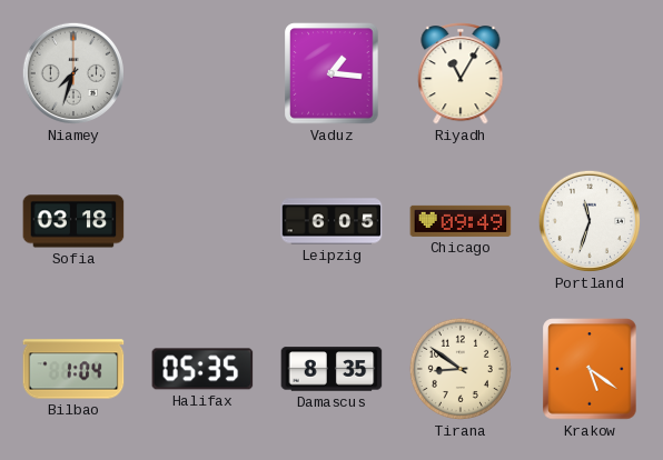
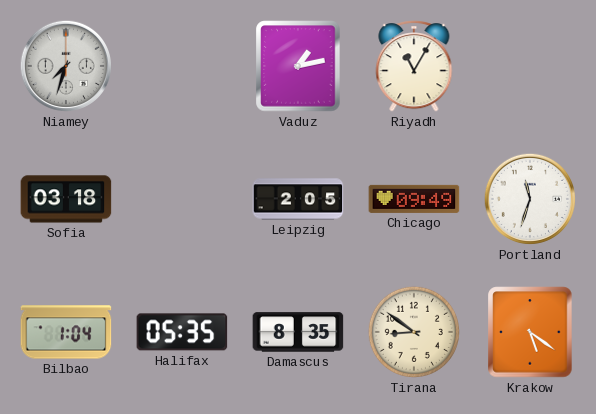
Vaduz: 1:16 -> 1:13 (298, 66)
Leipzig: 6:05 -> 2:05 (298, 199)
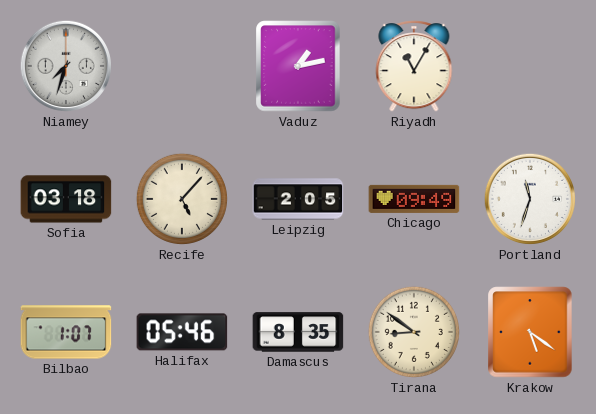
Recife: none -> 5:07 (182, 199)
Bilbao: 1:04 -> 1:07 (66, 332)
Halifax: 05:35 -> 05:46 (182, 332)
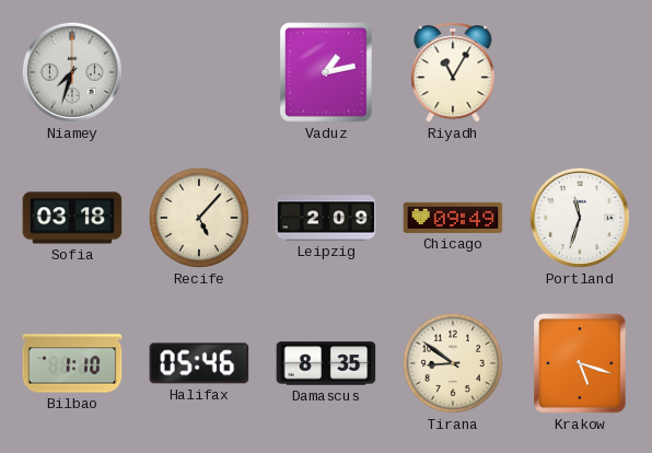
Leipzig: 2:05 -> 2:09 (326, 218)
Bilbao: 1:07 -> 1:10 (72, 363)
Krakow: 5:21 -> 5:18 (580, 363)
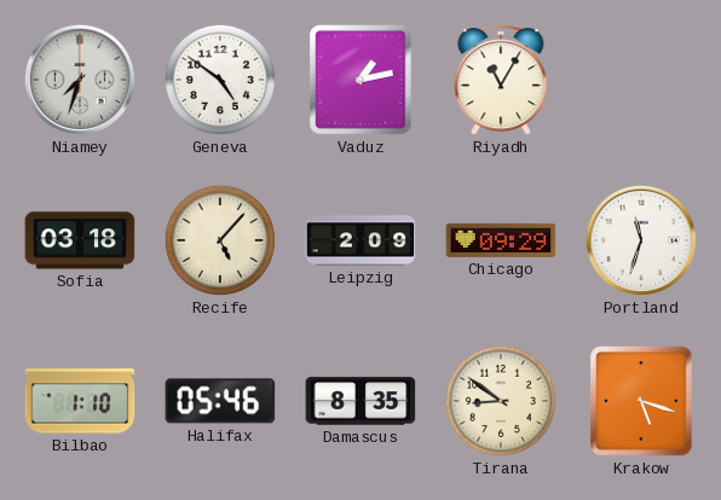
Geneva: none -> 4:51 (220, 80)
Chicago: 09:49 -> 09:29 (501, 240)
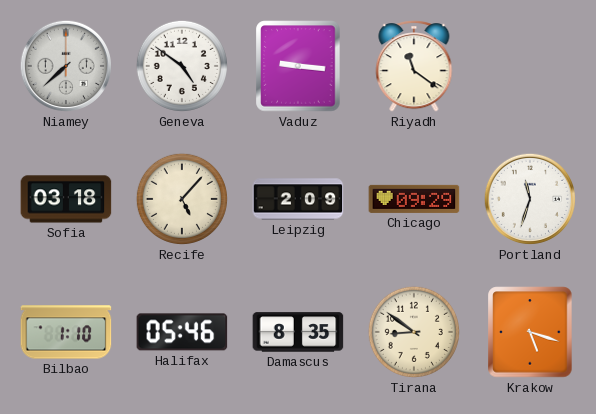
Niamey: 7:33 -> 7:38 (66, 66)
Vaduz: 1:13 -> 9:16 (298, 66)
Riyadh: 11:05 -> 11:21 (414, 66)
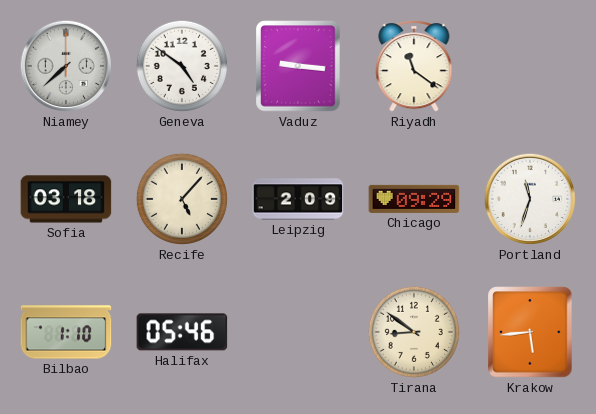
Damascus: 8:35 -> none (298, 332)
Krakow: 5:18 -> 5:44 (530, 332)
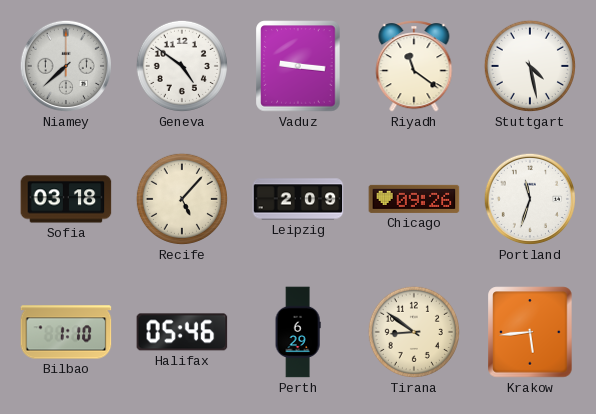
Stuttgart: none -> 4:28 (530, 66)
Chicago: 09:29 -> 09:26 (414, 199)
Perth: none -> 6:29 (298, 332)
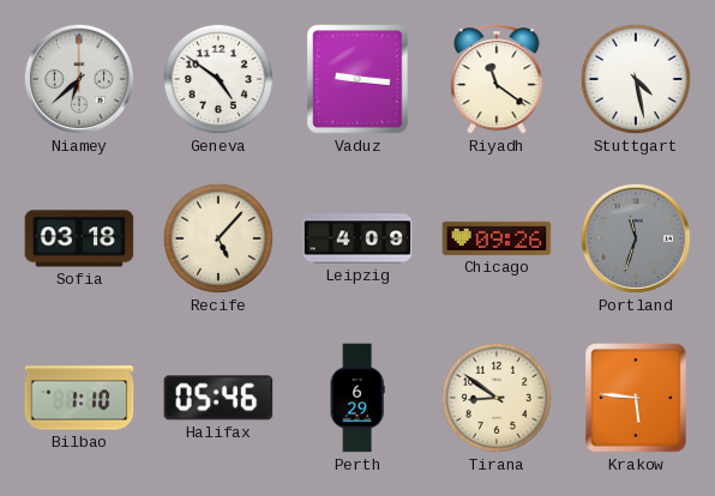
Niamey: 7:38 -> 6:38 (79, 79)
Leipzig: 2:09 -> 4:09 (357, 238)
Portland dial: white -> grey (636, 238)
Krakow: 5:44 -> 5:46 (636, 398)
